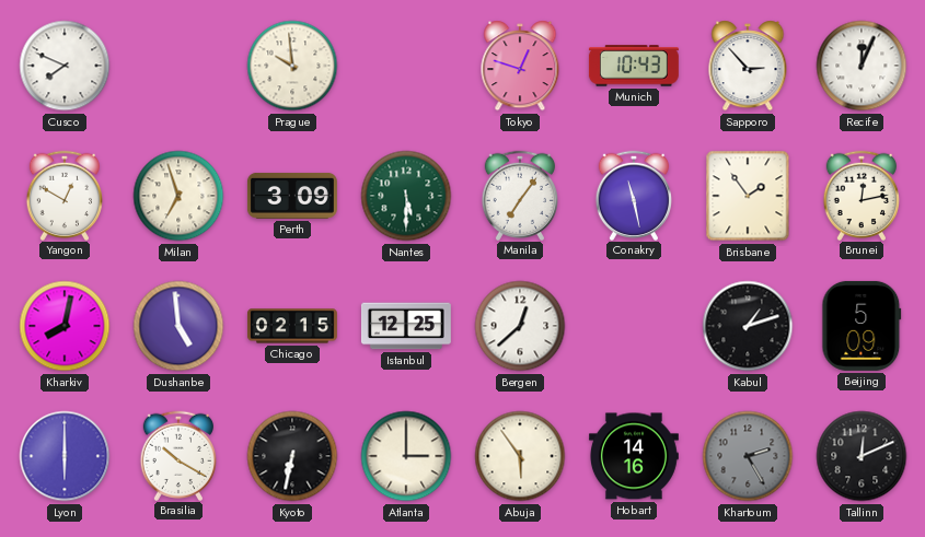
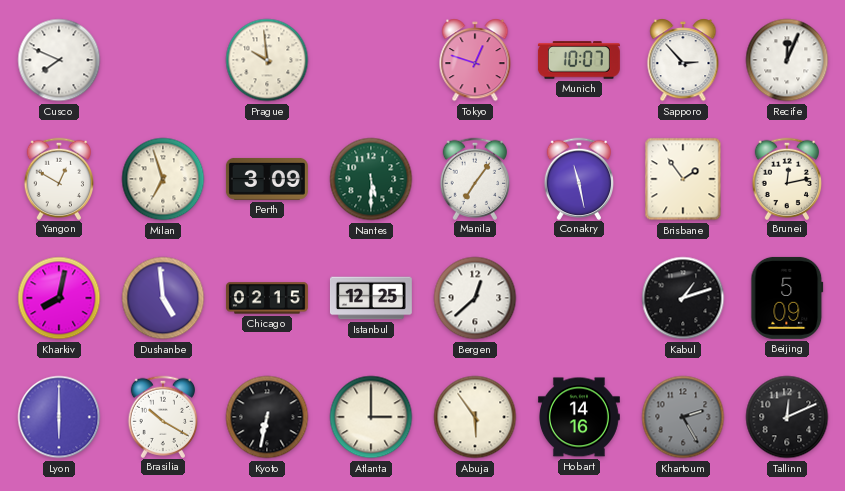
Munich: 10:43 -> 10:07 (579, 60)
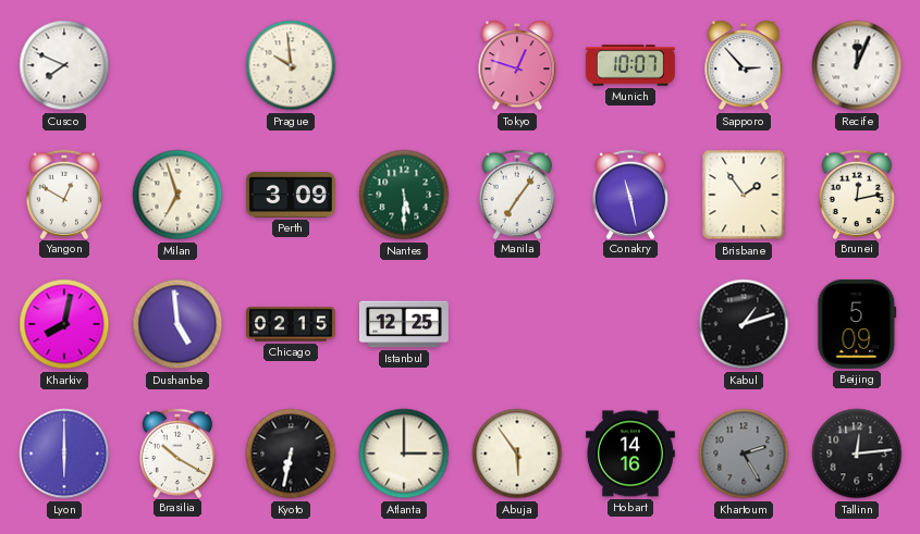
Bergen: 12:38 -> none (475, 298)
Tallinn: 12:11 -> 12:14 (857, 454)
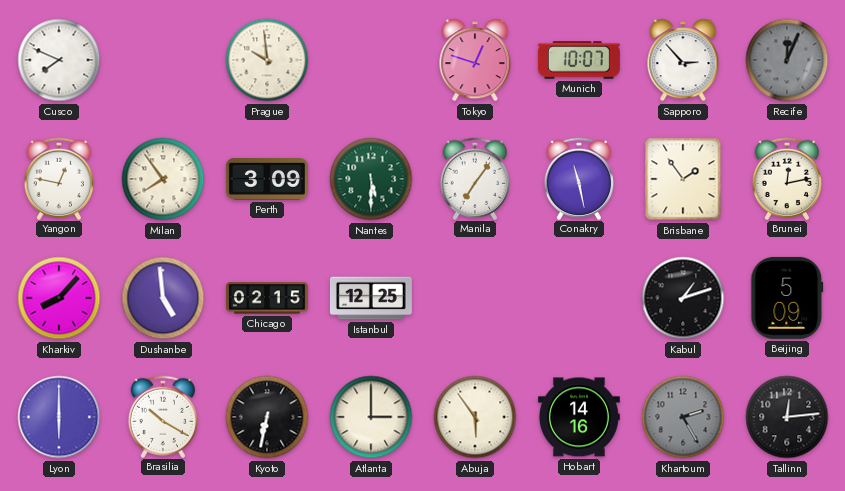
Recife dial: white -> grey (787, 60)
Yangon: 12:50 -> 12:47 (58, 178)
Milan: 6:57 -> 7:54 (163, 179)
Kharkiv: 8:02 -> 8:07 (59, 298)
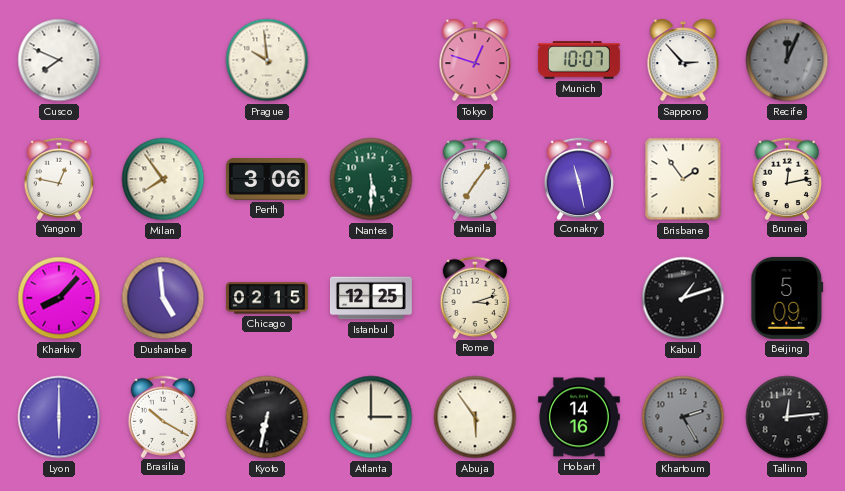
Perth: 3:09 -> 3:06 (267, 179)
Rome: none -> 3:12 (474, 297)
